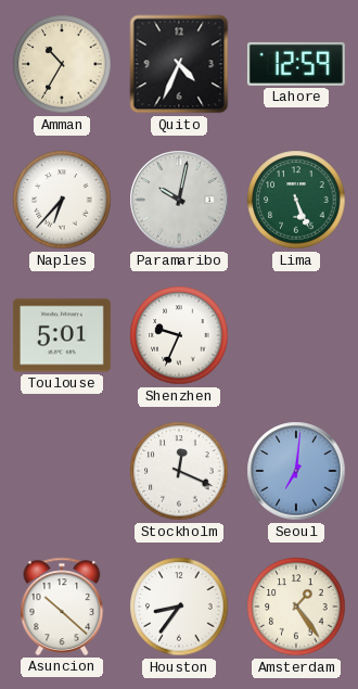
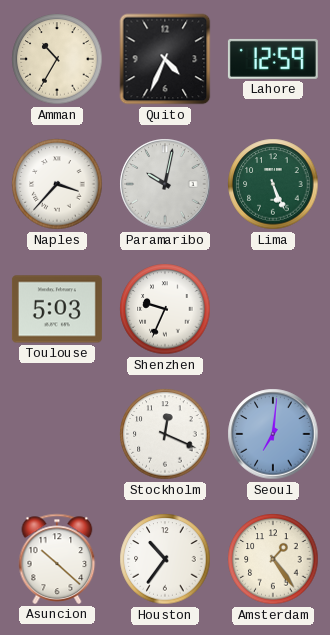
Naples: 6:37 -> 3:37 (57, 184)
Toulouse: 5:01 -> 5:03 (57, 309)
Houston: 8:36 -> 10:36 (165, 559)
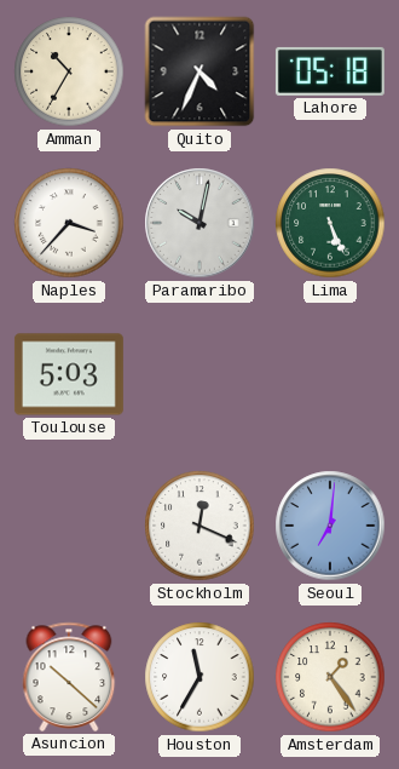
Lahore: 12:59 -> 05:18 (330, 71)
Shenzhen: 9:34 -> none (165, 309)
Houston: 10:36 -> 11:35 (199, 677)
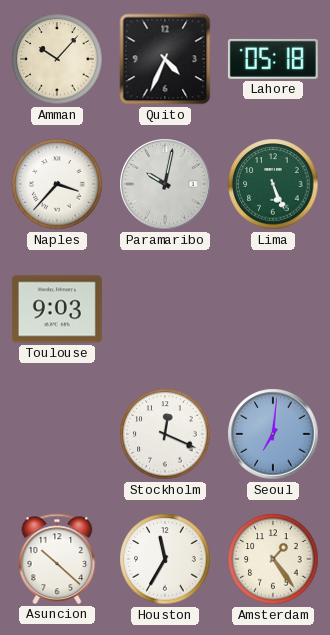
Amman: 10:35 -> 10:07 (57, 59)
Toulouse: 5:03 -> 9:03 (57, 309)
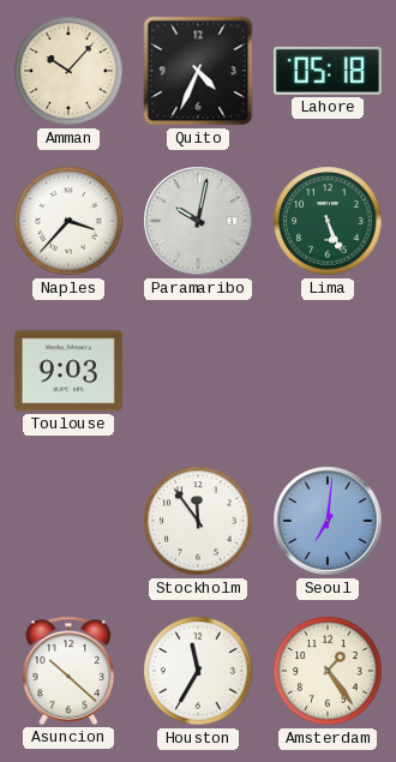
Stockholm: 12:19 -> 11:54 (198, 521)
